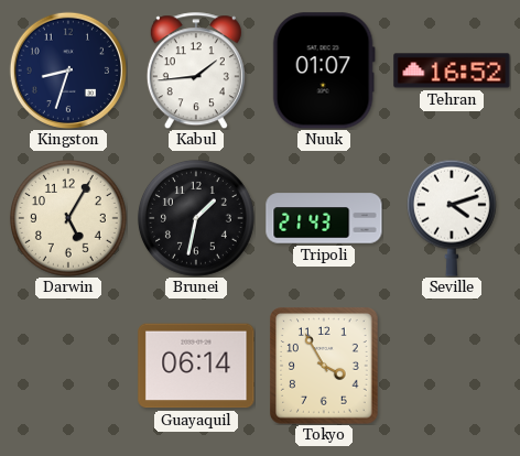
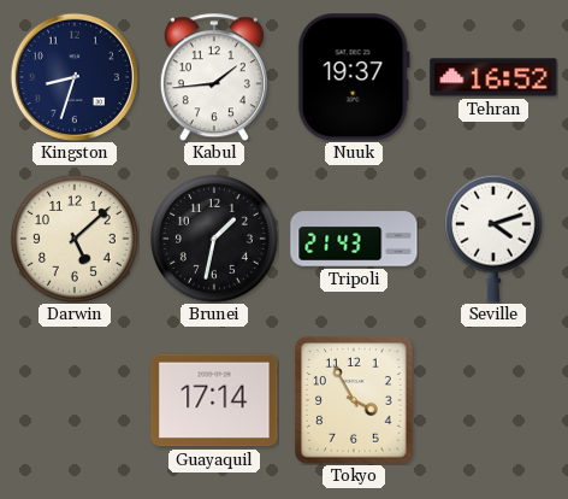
Nuuk: 01:07 -> 19:37 (354, 77)
Darwin: 5:05 -> 5:08 (75, 239)
Guayaquil: 06:14 -> 17:14 (214, 400)
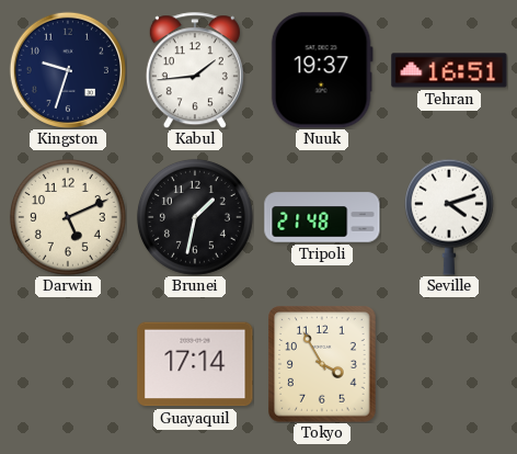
Kingston: 8:33 -> 9:33 (68, 70)
Tehran: 16:52 -> 16:51 (449, 70)
Darwin: 5:08 -> 5:11 (68, 217)
Tripoli: 21:43 -> 21:48 (322, 217)
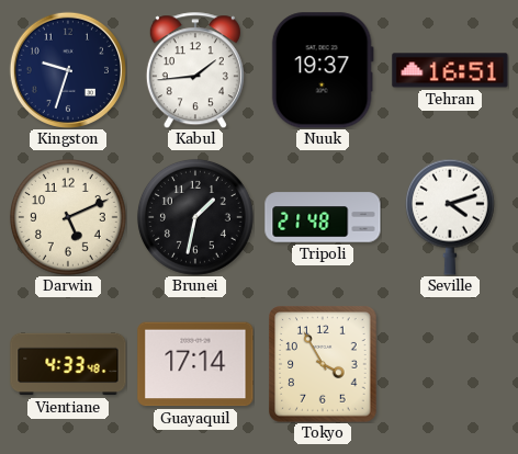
Vientiane: none -> 4:33 (68, 364)
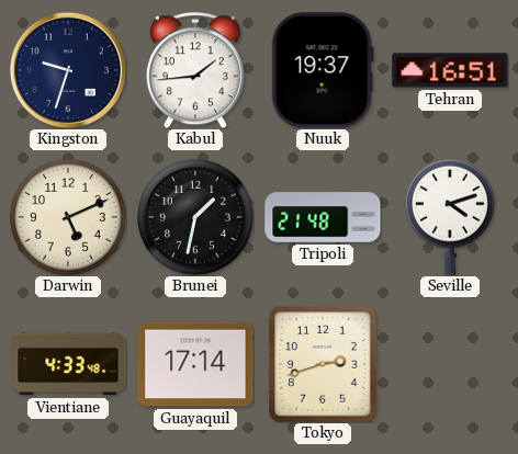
Tokyo: 3:55 -> 2:42 (323, 364)
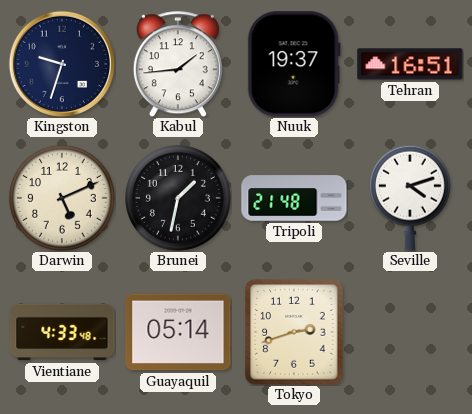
Guayaquil: 17:14 -> 05:14 (178, 332)
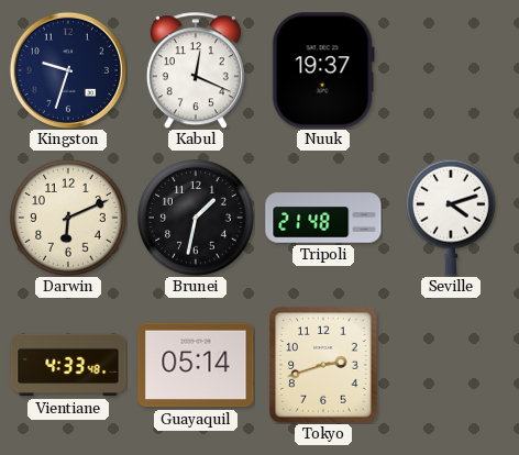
Kabul: 1:44 -> 12:19 (196, 70)
Tehran: 16:51 -> none (410, 64)
Darwin: 5:11 -> 6:11 (68, 218)
